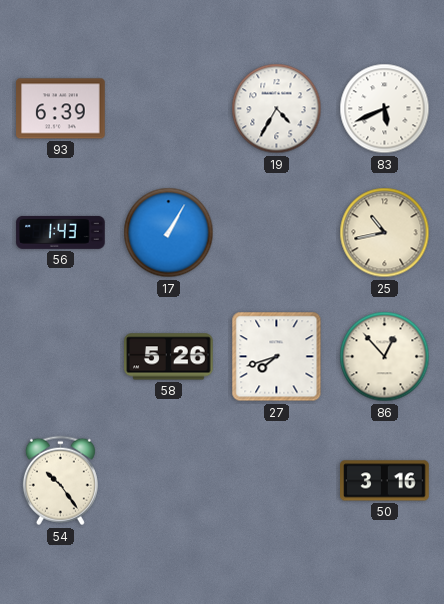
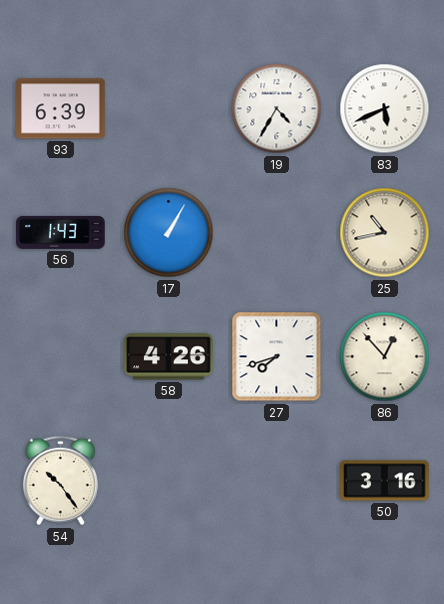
58: 5:26 -> 4:26 (169, 357)
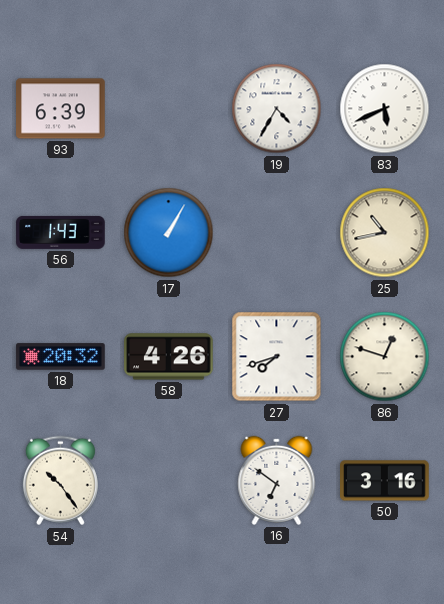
18: none -> 20:32 (61, 357)
86: 12:53 -> 12:48 (385, 357)
16: none -> 6:51 (277, 480)
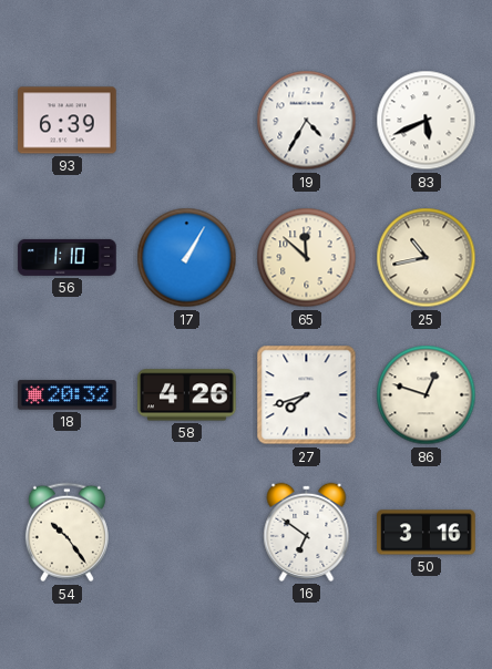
56: 1:43 -> 1:10 (68, 257)
65: none -> 11:52 (307, 258)
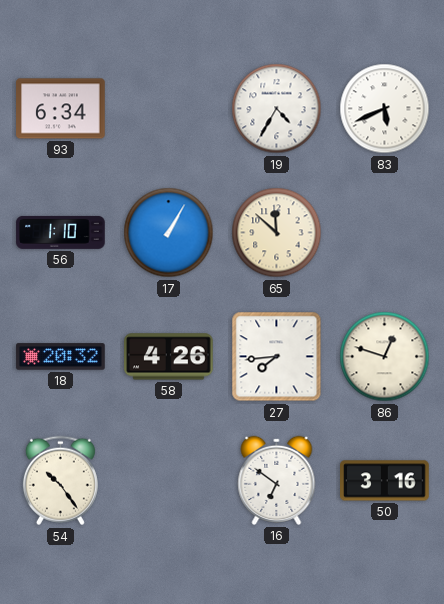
93: 6:39 -> 6:34 (61, 109)
25: 10:43 -> none (427, 258)
27: 7:42 -> 7:44 (277, 357)
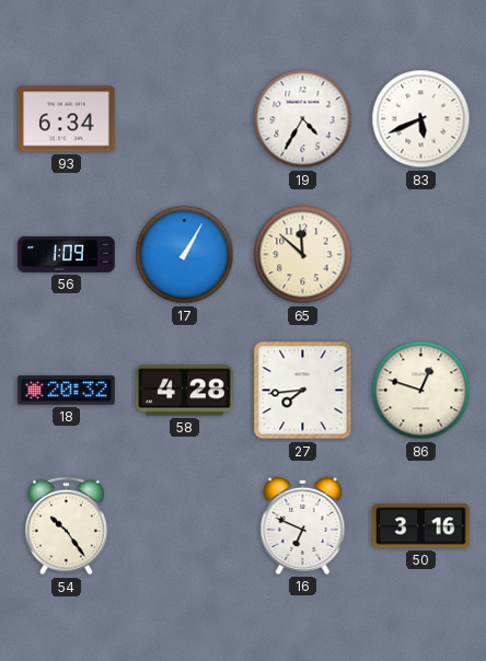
56: 1:10 -> 1:09 (67, 254)
58: 4:26 -> 4:28 (185, 391)
16: 6:51 -> 6:49 (303, 525)
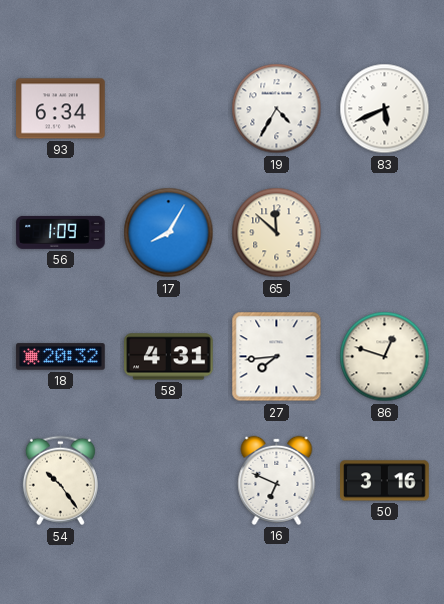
17: 1:05 -> 8:05 (169, 233)
58: 4:28 -> 4:31 (169, 357)
